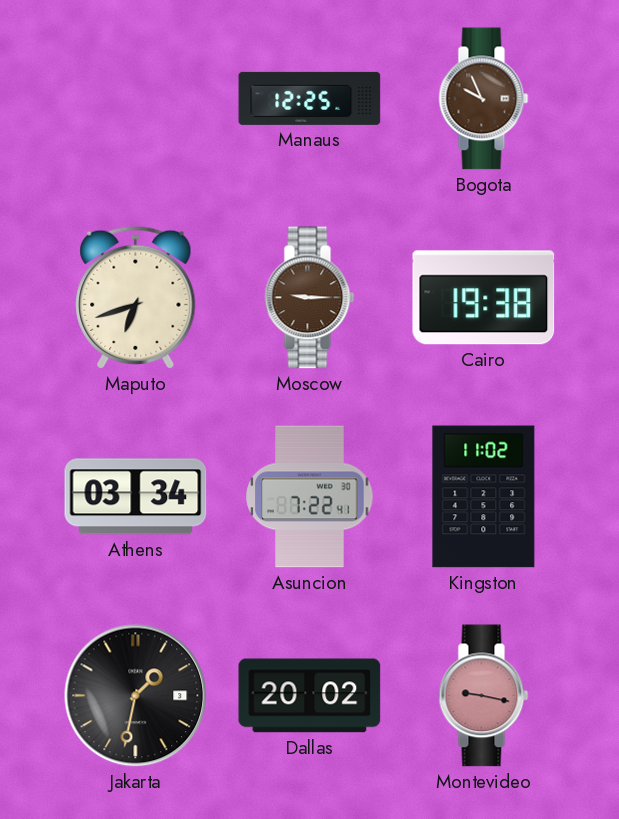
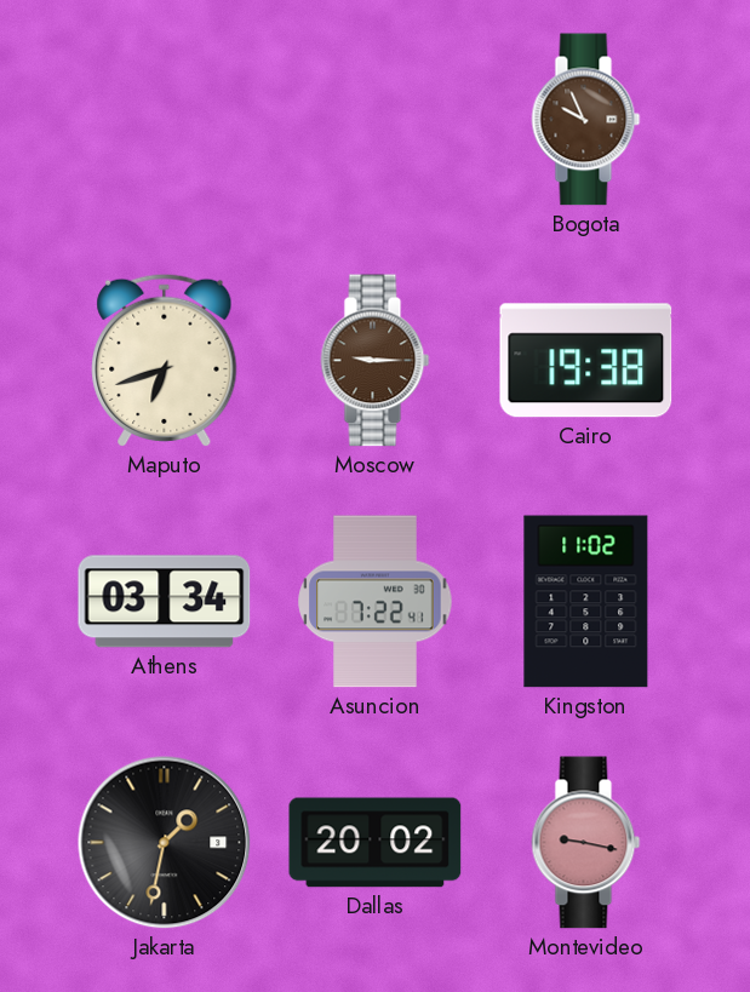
Manaus: 12:25 -> none (310, 98)
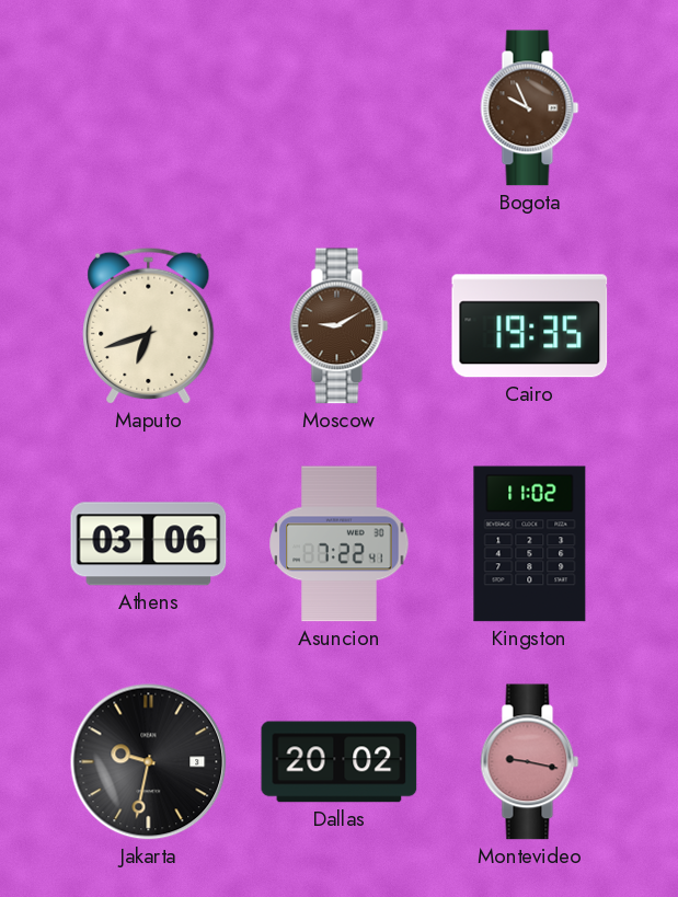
Moscow: 9:15 -> 9:10 (340, 326)
Cairo: 19:38 -> 19:35 (530, 326)
Athens: 03:34 -> 03:06 (149, 544)
Jakarta: 1:32 -> 9:32 (149, 762)
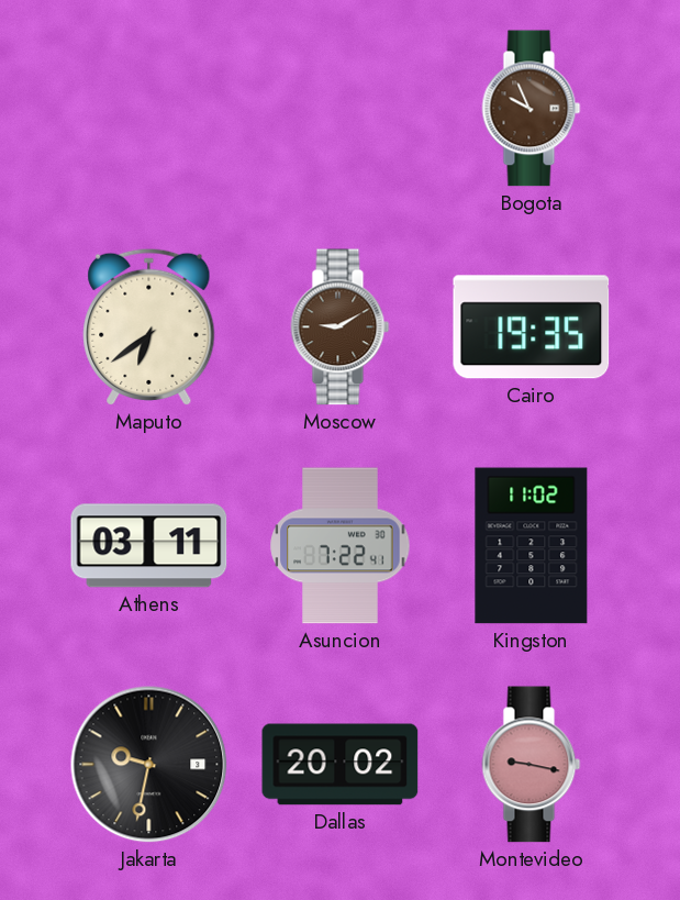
Maputo: 6:42 -> 6:39 (149, 326)
Athens: 03:06 -> 03:11 (149, 546)
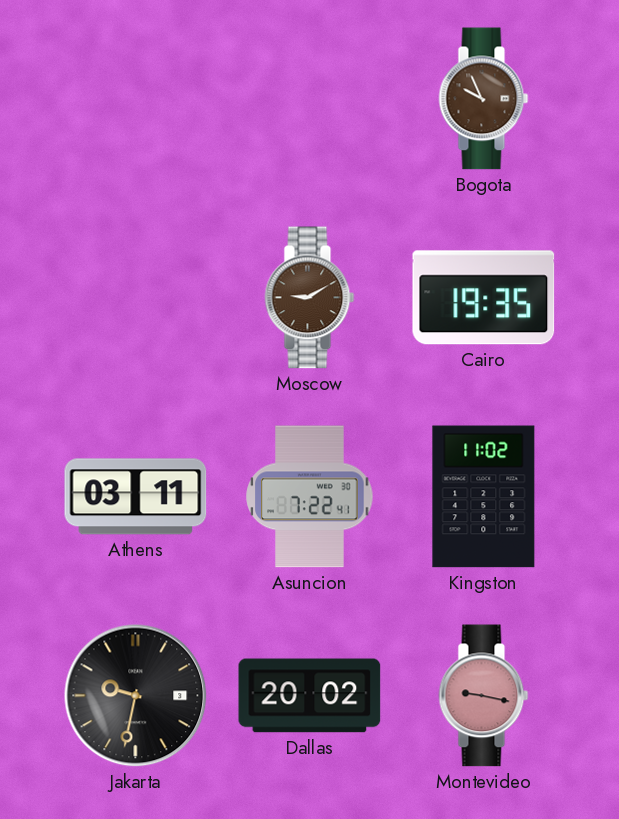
Maputo: 6:39 -> none (149, 326)
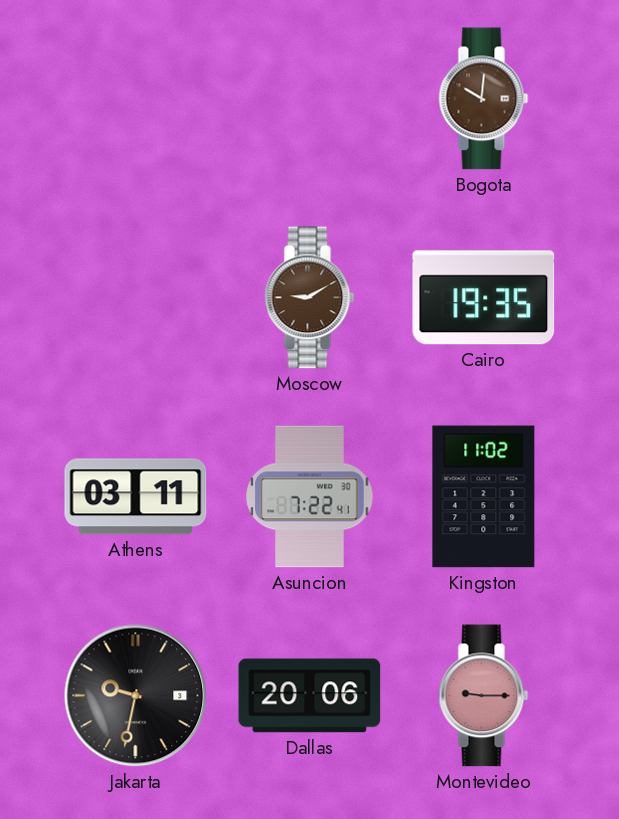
Bogota: 9:56 -> 10:01 (484, 99)
Dallas: 20:02 -> 20:06 (310, 696)
Montevideo: 9:17 -> 9:15 (484, 696)
